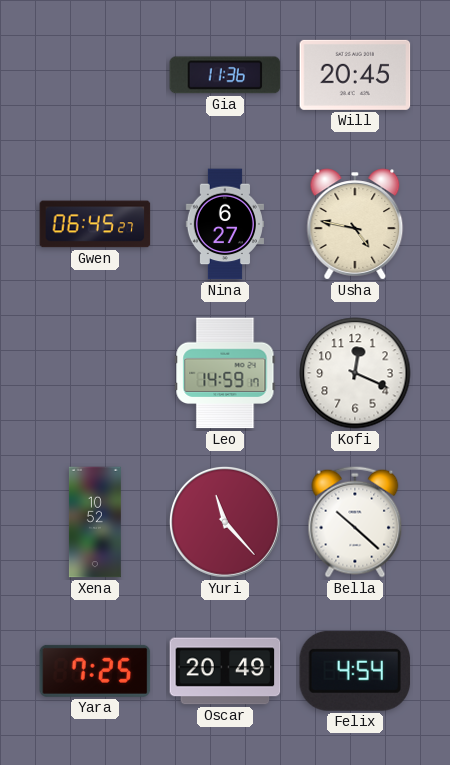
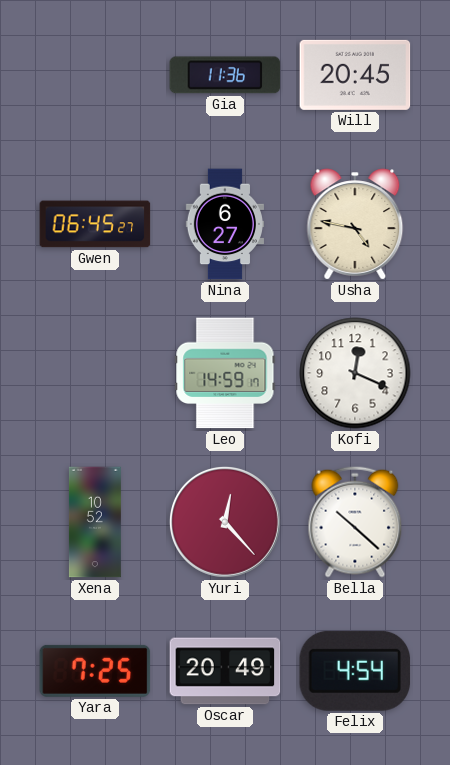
Yuri: 11:23 -> 12:23 (225, 522)
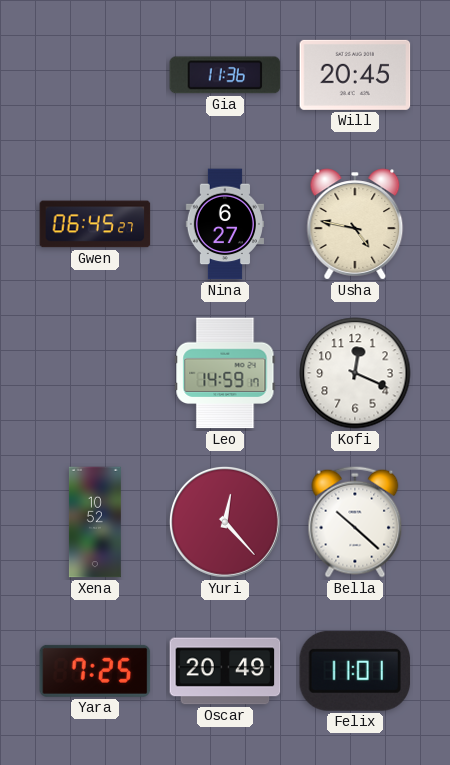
Felix: 4:54 -> 11:01 (355, 671)
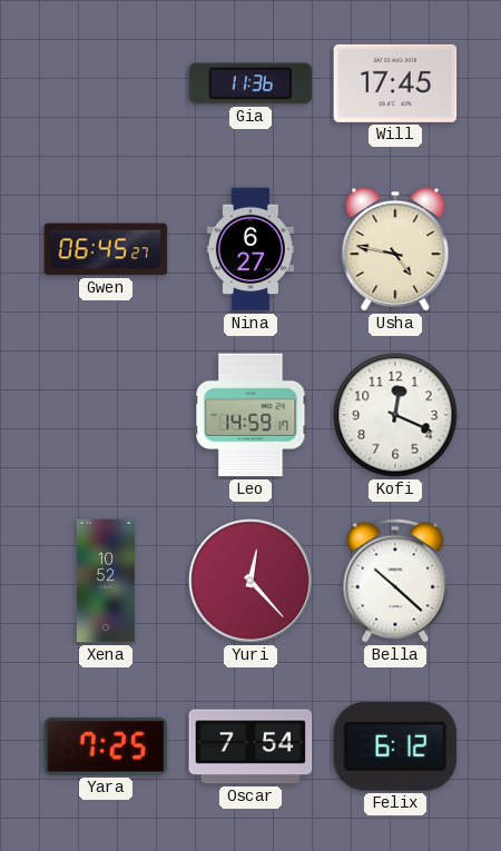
Will: 20:45 -> 17:45 (395, 83)
Oscar: 20:49 -> 7:54 (250, 746)
Felix: 11:01 -> 6:12 (395, 746)
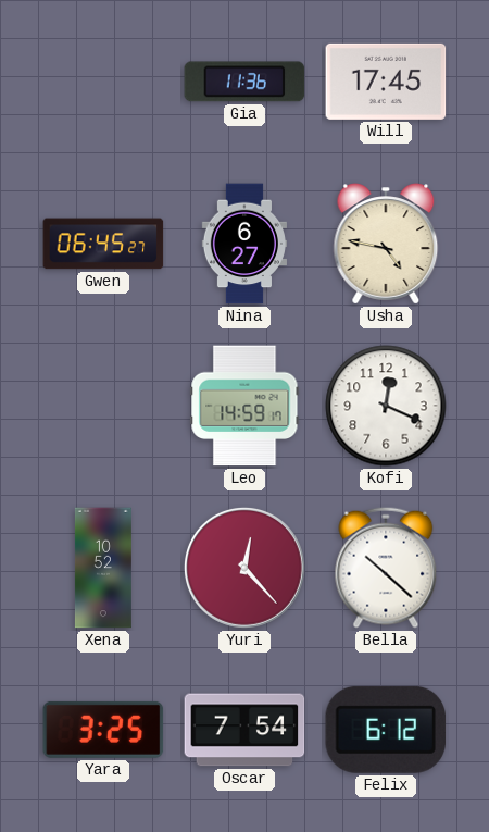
Yara: 7:25 -> 3:25 (103, 730)
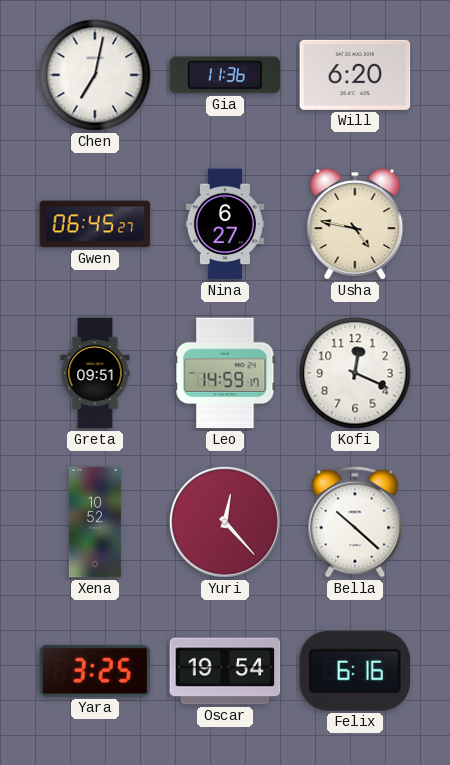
Chen: none -> 7:02 (95, 75)
Will: 17:45 -> 6:20 (355, 75)
Greta: none -> 09:51 (95, 373)
Oscar: 7:54 -> 19:54 (225, 671)
Felix: 6:12 -> 6:16 (355, 671)
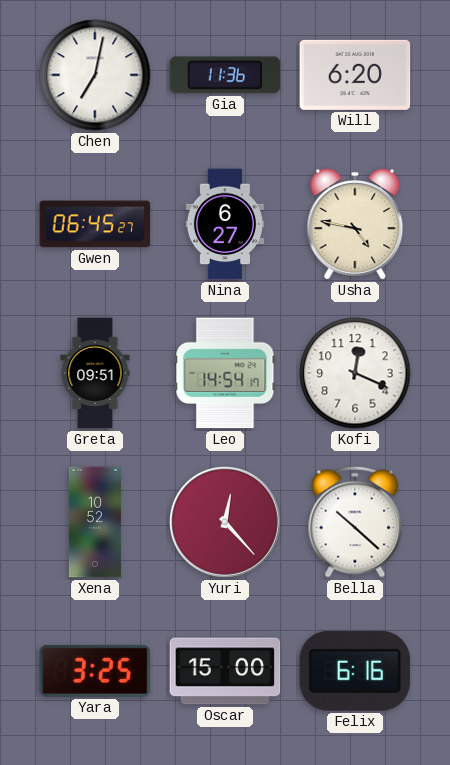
Leo: 14:59 -> 14:54 (225, 373)
Oscar: 19:54 -> 15:00 (225, 671)
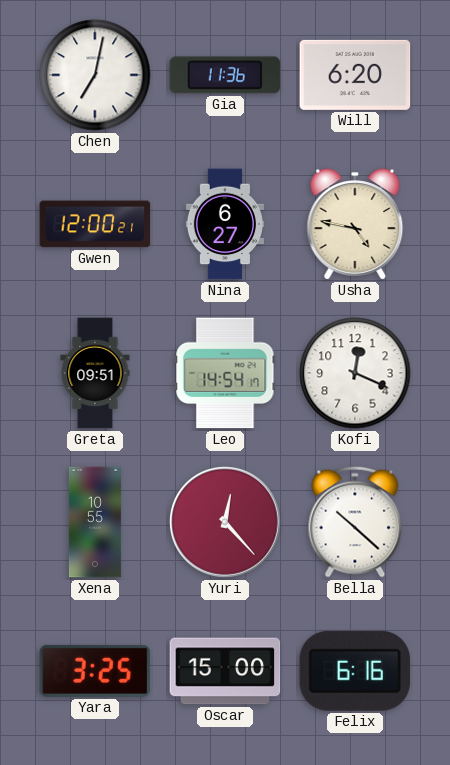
Gwen: 06:45 -> 12:00 (95, 224)
Xena: 10:52 -> 10:55 (95, 522)
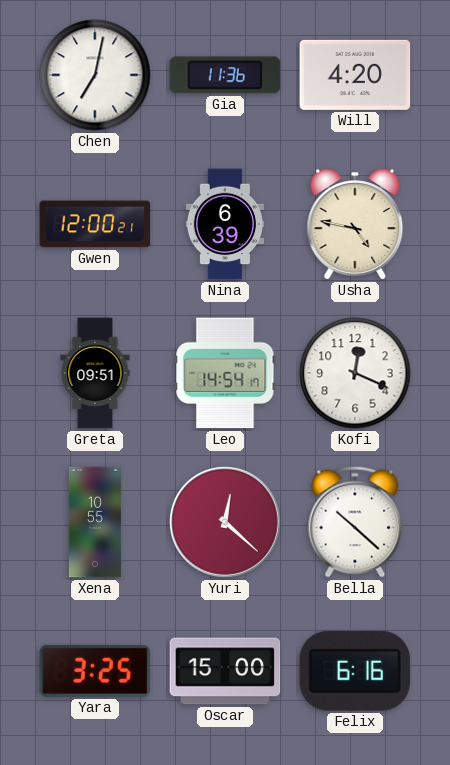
Will: 6:20 -> 4:20 (355, 75)
Nina: 6:27 -> 6:39 (224, 224)
Yuri: 12:23 -> 12:22 (225, 522)
